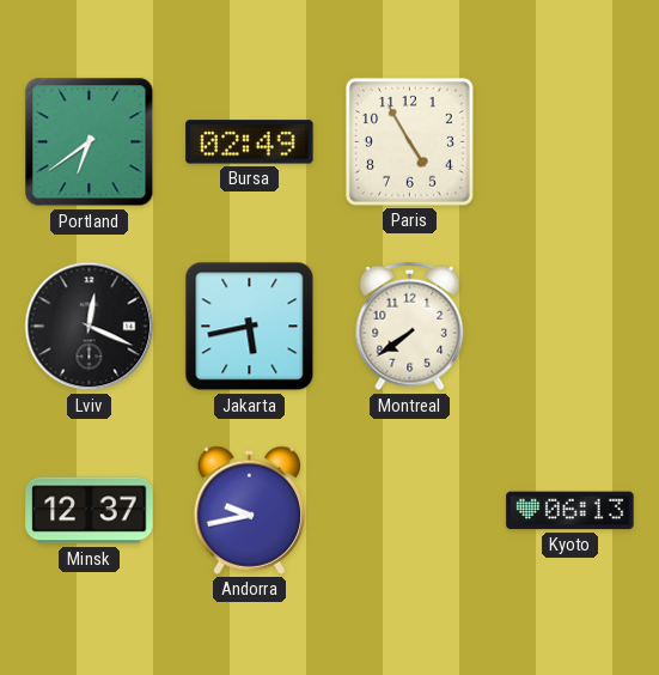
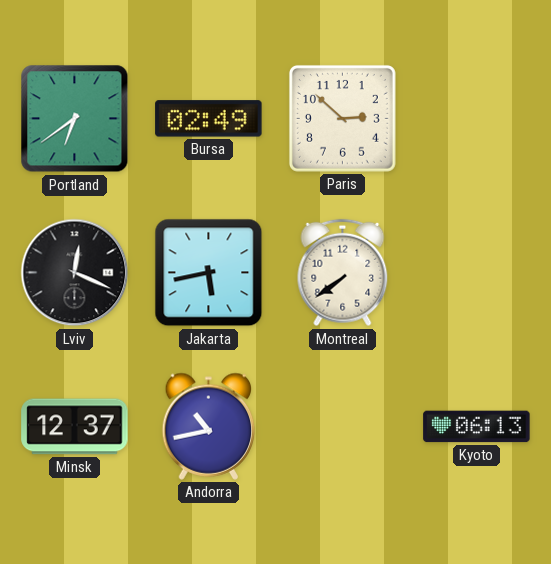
Paris: 4:55 -> 2:52 (342, 118)
Andorra: 9:43 -> 10:43 (209, 426)
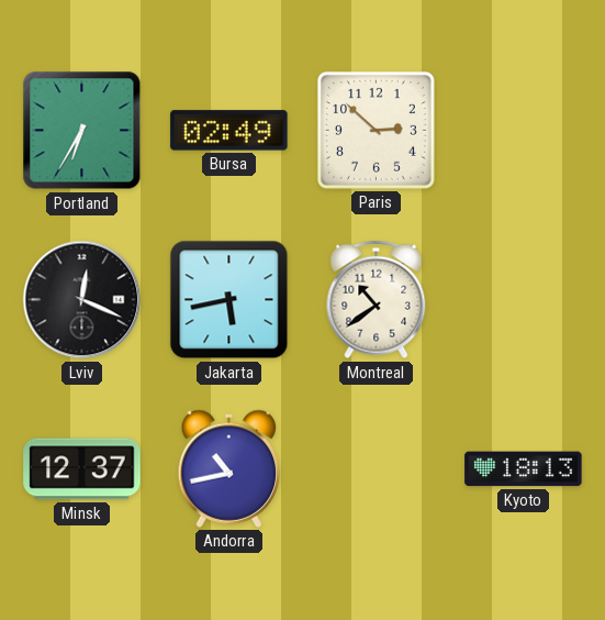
Portland: 6:39 -> 6:35 (82, 131)
Montreal: 7:39 -> 10:39 (377, 300)
Kyoto: 06:13 -> 18:13 (524, 469)
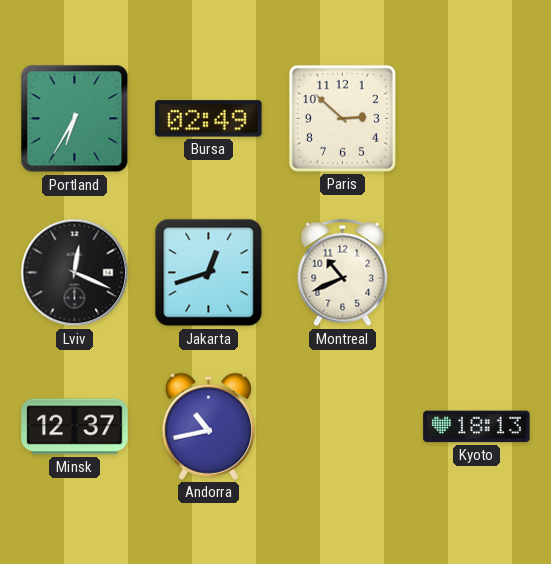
Jakarta: 5:43 -> 12:42 (209, 273)
Montreal: 10:39 -> 10:41 (343, 273)
